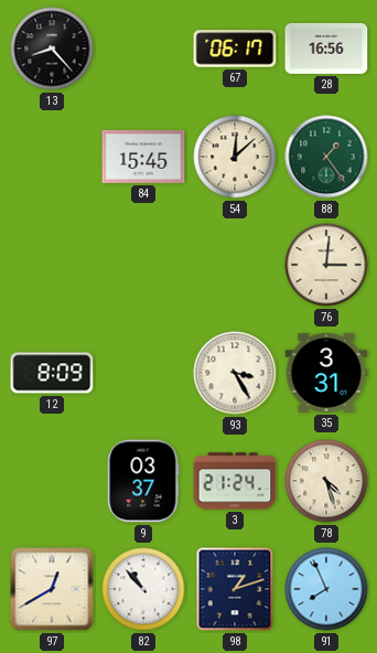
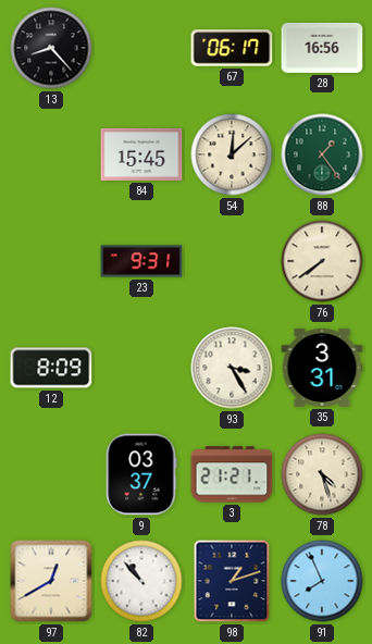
23: none -> 9:31 (141, 261)
76: 3:01 -> 7:39 (322, 261)
3: 21:24 -> 21:21 (232, 474)
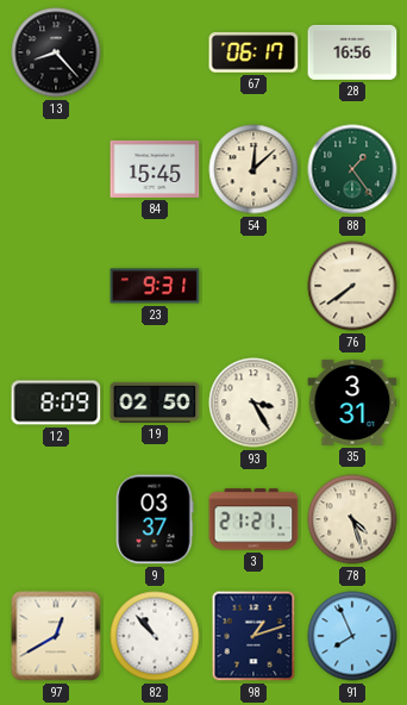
19: none -> 02:50 (155, 403)
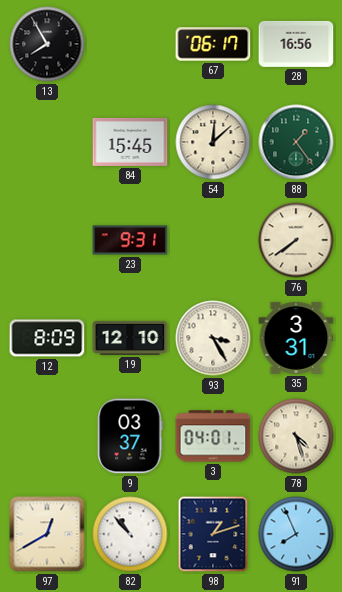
13: 8:23 -> 7:55 (47, 44)
19: 02:50 -> 12:10 (130, 338)
3: 21:21 -> 04:01 (213, 436)
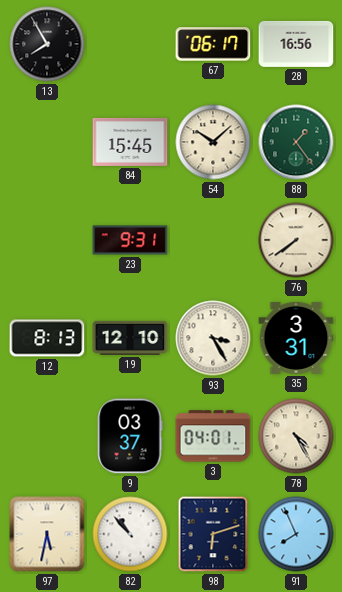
54: 12:08 -> 10:08 (213, 142)
12: 8:09 -> 8:13 (47, 338)
78: 4:27 -> 4:25 (296, 436)
97: 12:40 -> 5:32 (47, 534)
98: 1:12 -> 6:12 (213, 534)
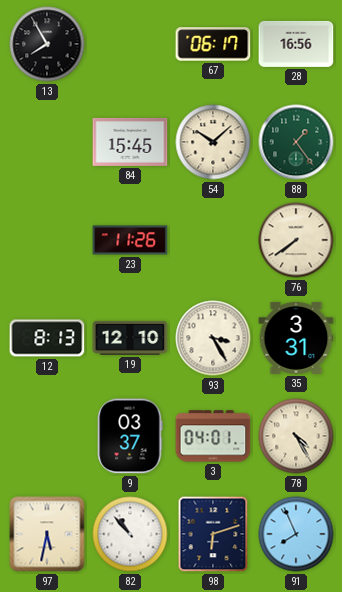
23: 9:31 -> 11:26 (130, 240)
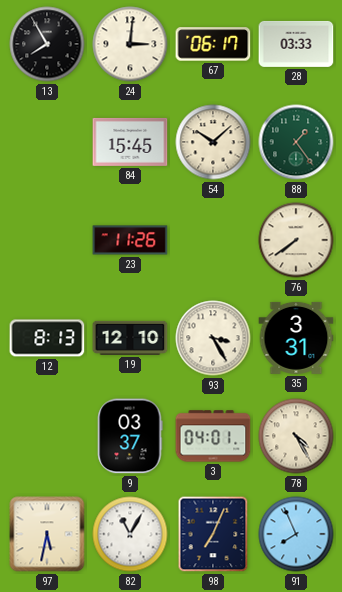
24: none -> 3:01 (130, 44)
28: 16:56 -> 03:33 (296, 44)
82: 10:53 -> 11:05 (130, 534)
98: 6:12 -> 7:04 (213, 534)
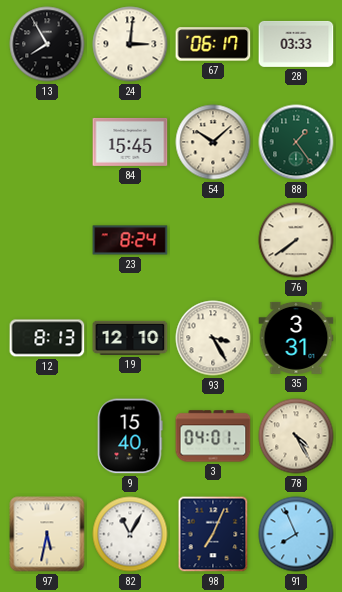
23: 11:26 -> 8:24 (130, 240)
9: 03:37 -> 15:40 (130, 436)
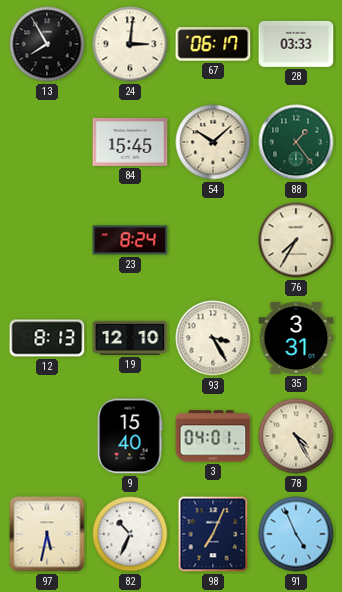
76: 7:39 -> 7:35 (296, 240)
82: 11:05 -> 10:34 (130, 534)
91: 7:56 -> 4:56 (296, 534)
